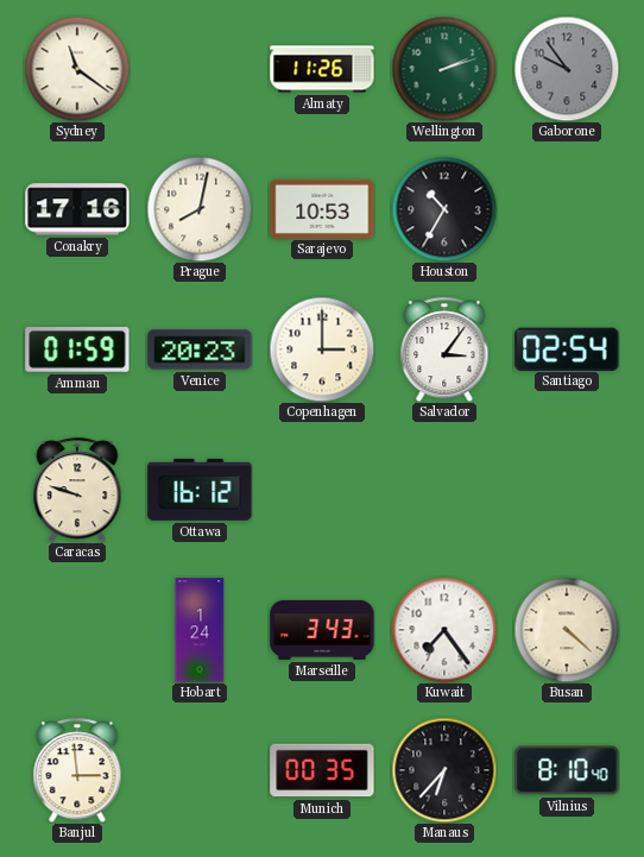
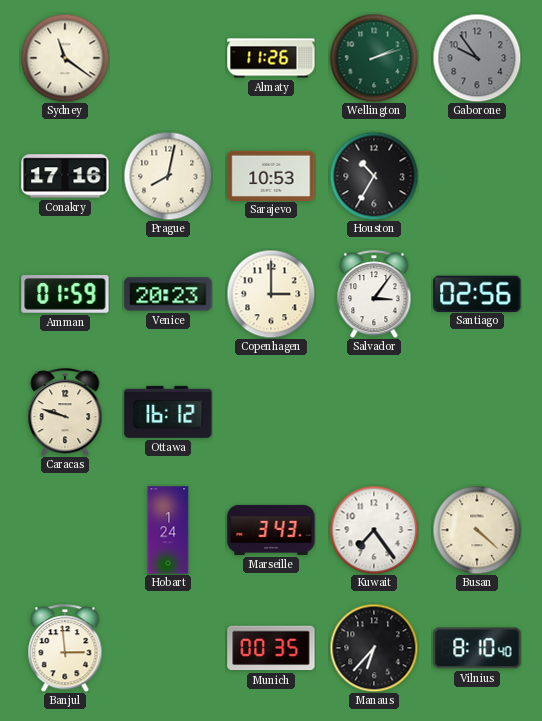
Santiago: 02:54 -> 02:56 (477, 293)
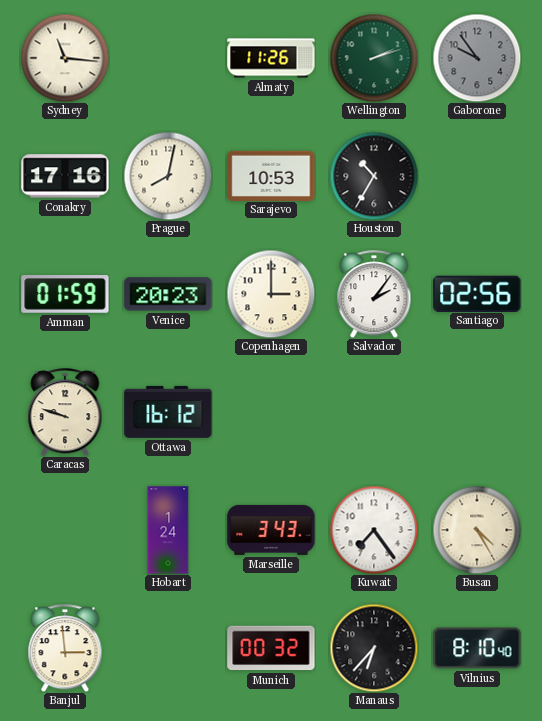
Sydney: 11:21 -> 11:16 (65, 58)
Salvador: 3:06 -> 2:06 (374, 294)
Busan: 4:22 -> 4:25 (477, 530)
Munich: 00:35 -> 00:32 (271, 648)
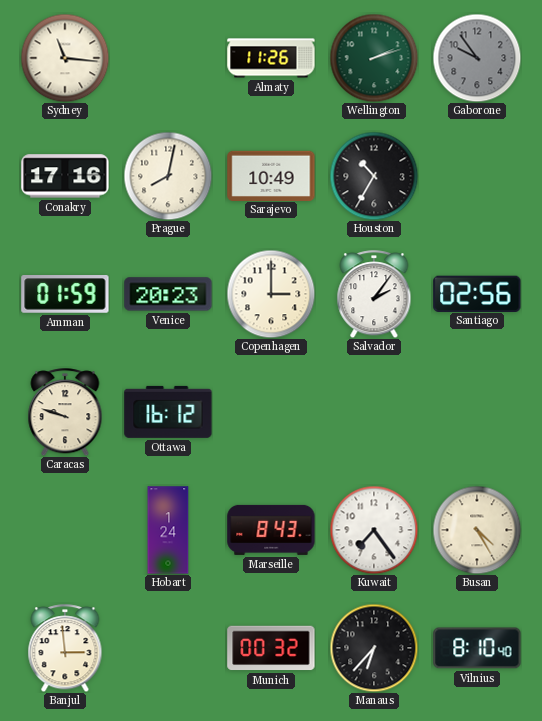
Sarajevo: 10:53 -> 10:49 (271, 175)
Marseille: 3:43 -> 8:43 (271, 530)
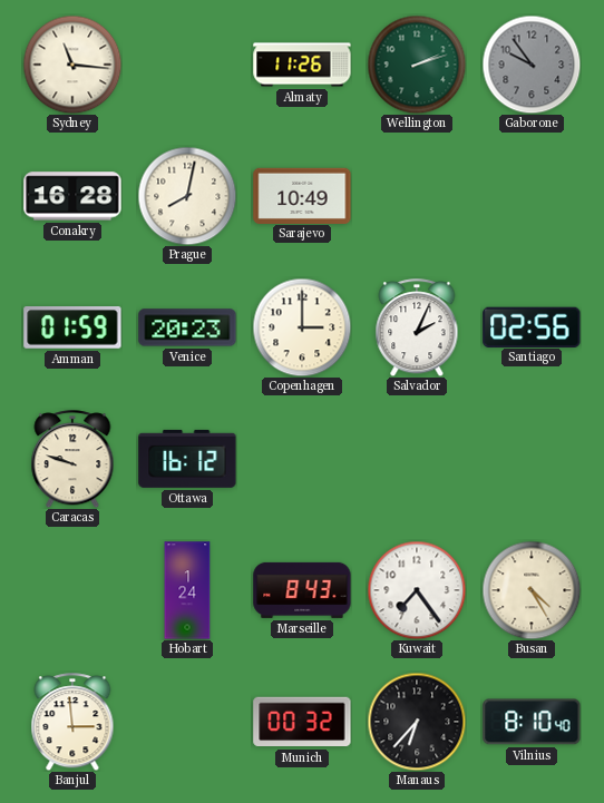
Conakry: 17:16 -> 16:28 (72, 196)
Houston: 10:35 -> none (374, 176)
Salvador: 2:06 -> 2:04 (417, 327)
